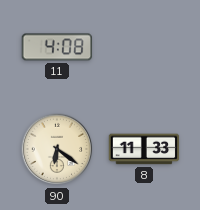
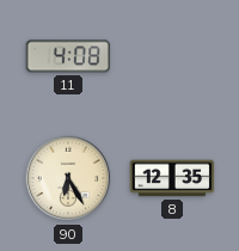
90: 6:21 -> 6:25 (68, 178)
8: 11:33 -> 12:35 (172, 178)
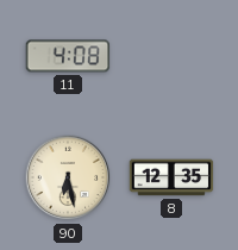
90: 6:25 -> 6:28 (68, 177)
